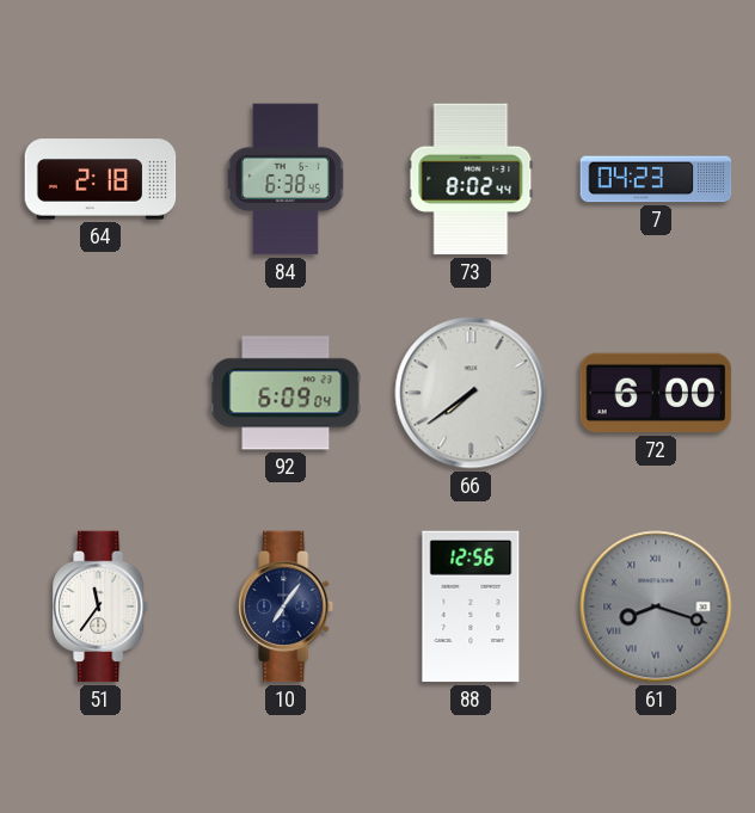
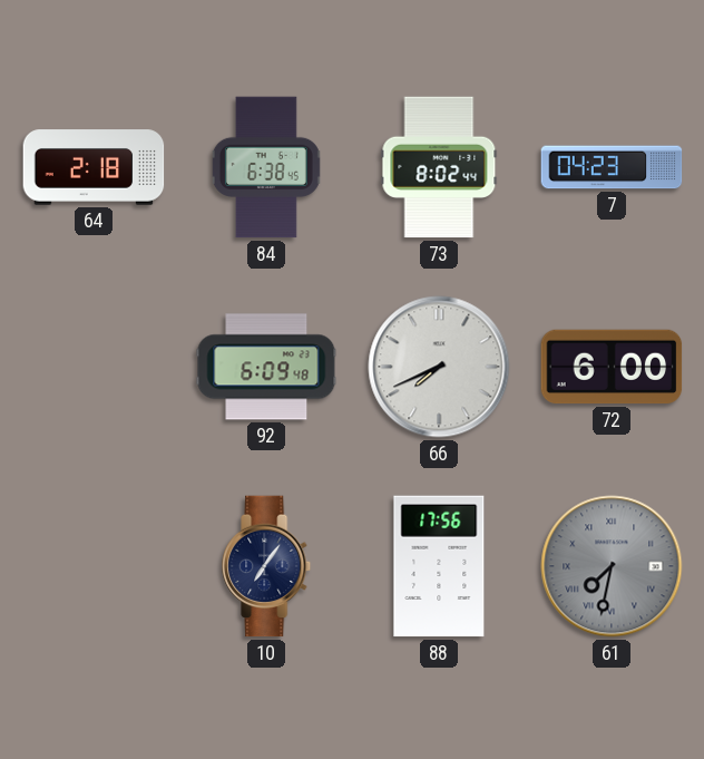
92: 6:09:04 -> 6:09:48 (266, 367)
66: 7:39 -> 7:41 (439, 367)
51: 11:36 -> none (102, 606)
88: 12:56 -> 17:56 (439, 566)
61: 8:18 -> 7:32 (612, 566)
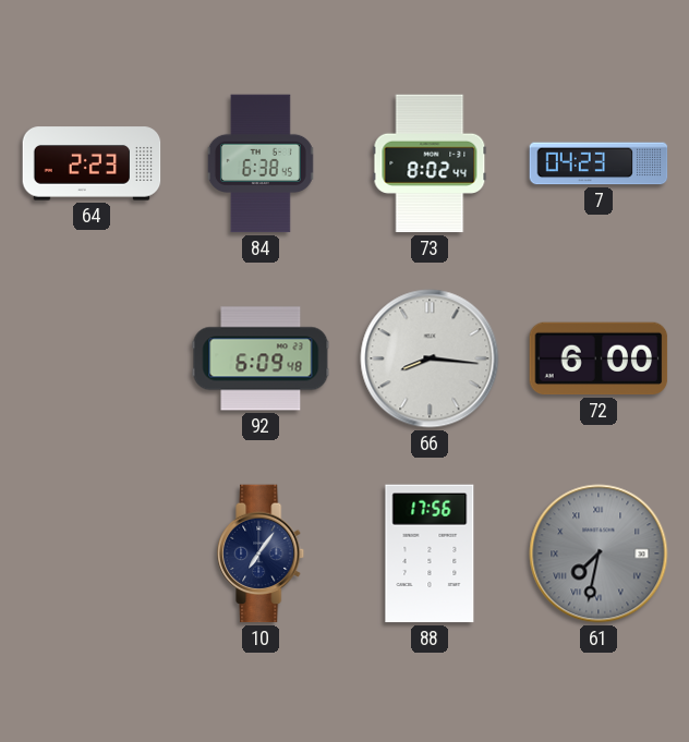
64: 2:18 -> 2:23 (92, 163)
66: 7:41 -> 8:16 (430, 358)
